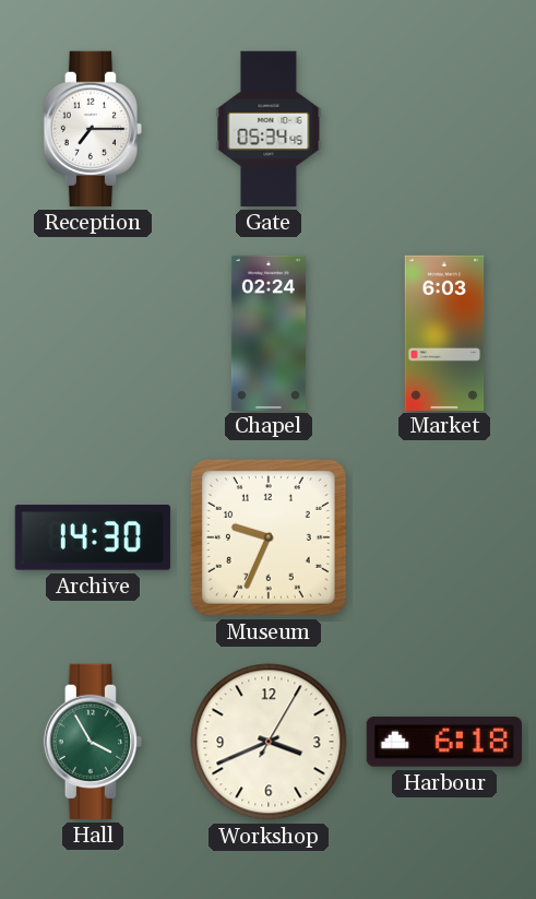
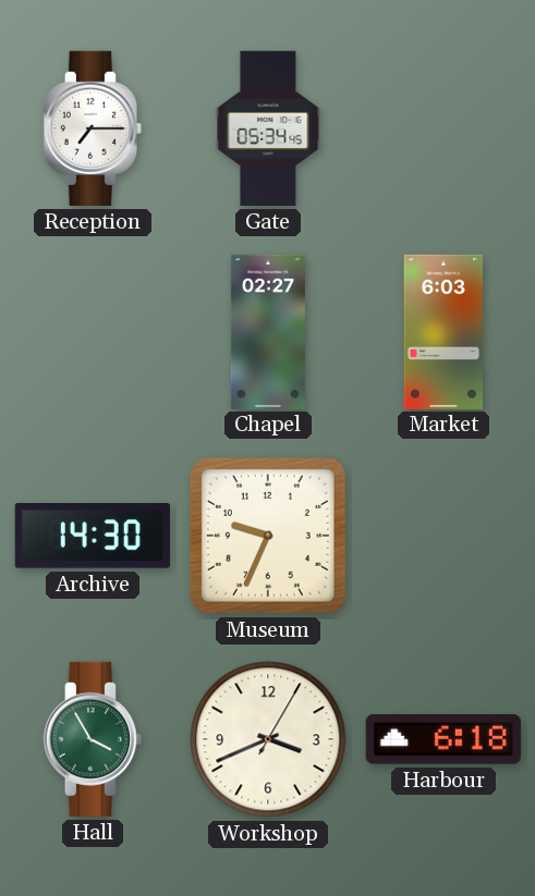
Chapel: 02:24 -> 02:27 (268, 331)
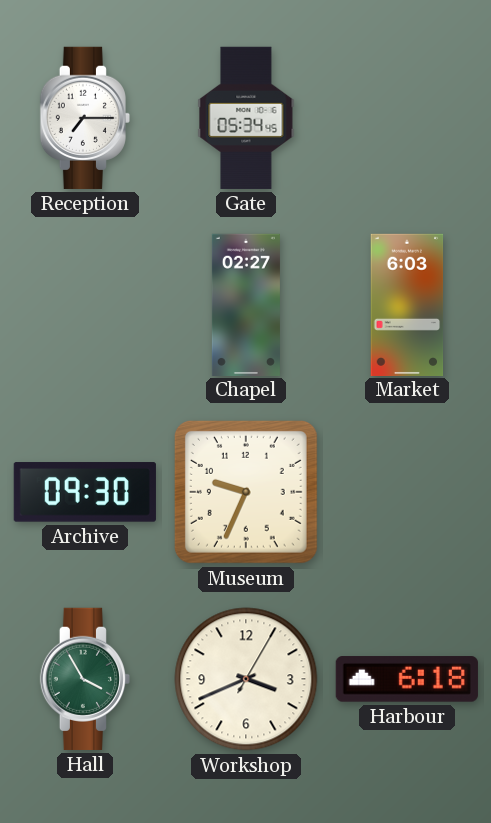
Archive: 14:30 -> 09:30 (85, 492)
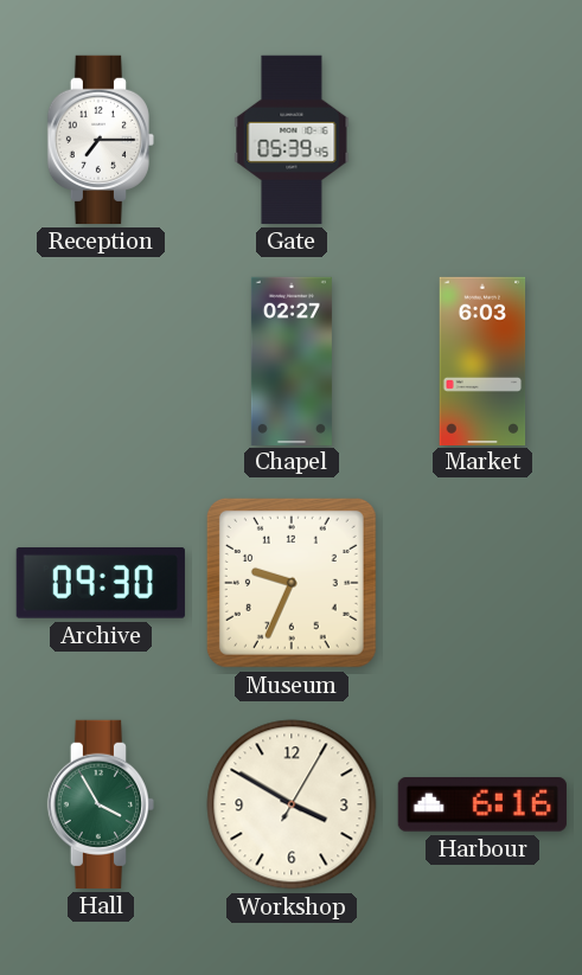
Gate: 05:34 -> 05:39 (292, 140)
Workshop: 3:41 -> 3:50 (292, 804)
Harbour: 6:18 -> 6:16 (482, 804)
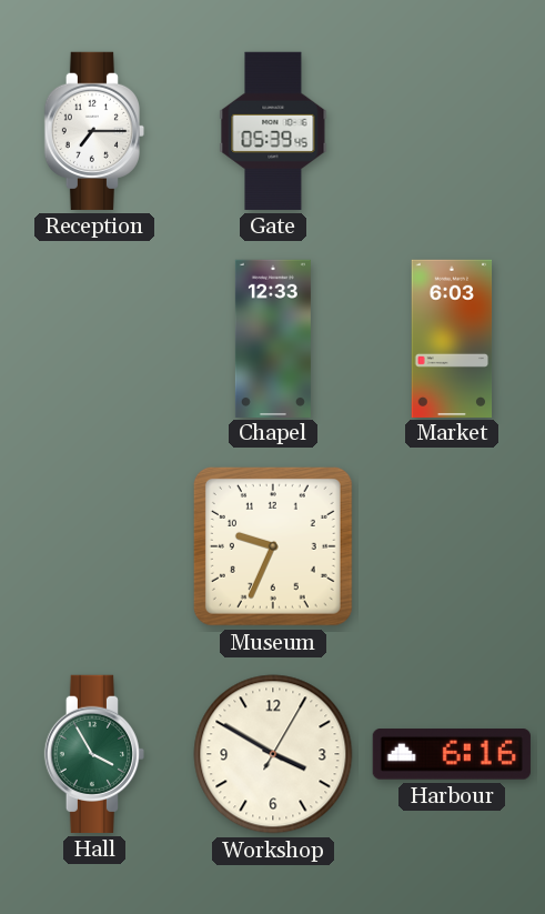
Chapel: 02:27 -> 12:33 (273, 338)
Archive: 09:30 -> none (101, 583)
